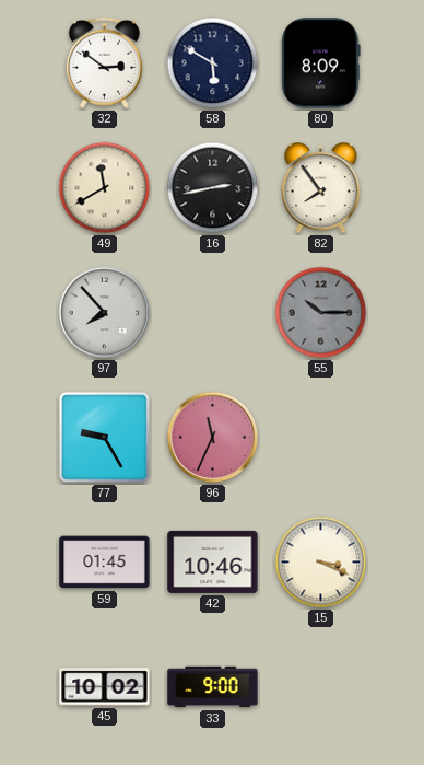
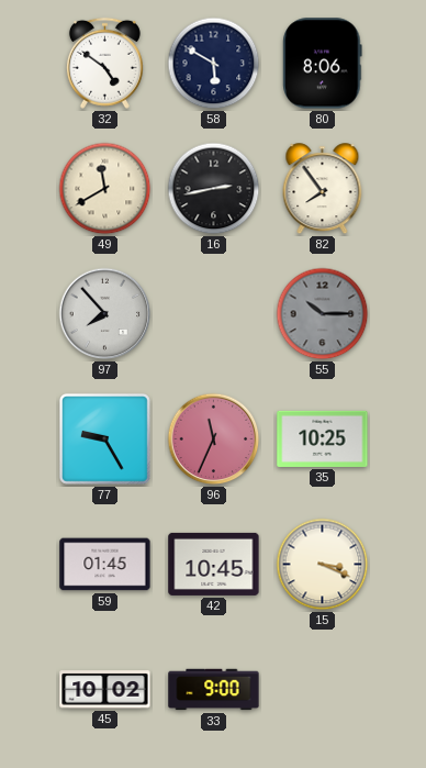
32: 2:51 -> 4:51 (104, 63)
80: 8:09 -> 8:06 (323, 64)
35: none -> 10:25 (323, 438)
42: 10:46 -> 10:45 (214, 564)
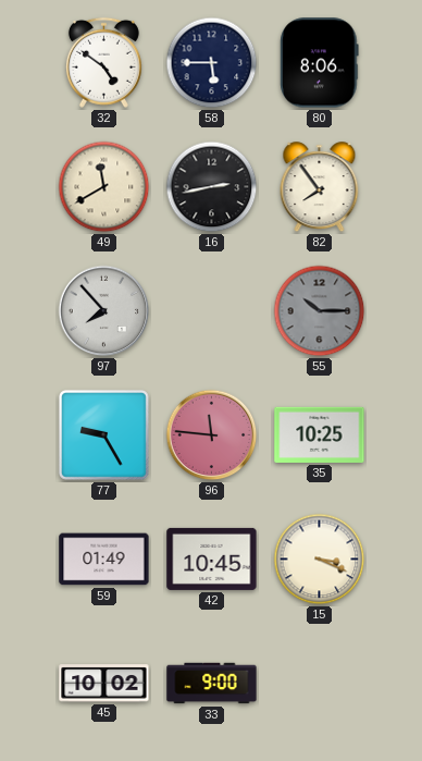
58: 5:50 -> 5:45 (212, 63)
96: 11:34 -> 11:46 (212, 435)
59: 01:45 -> 01:49 (104, 560)
